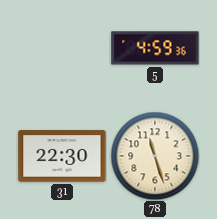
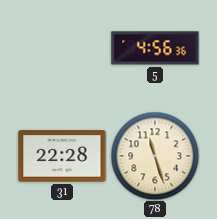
5: 4:59 -> 4:56 (155, 48)
31: 22:30 -> 22:28 (62, 156)
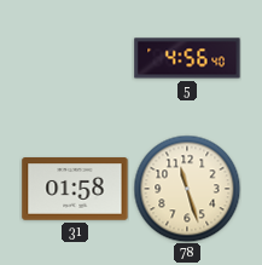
5: 4:56:36 -> 4:56:40 (187, 58)
31: 22:28 -> 01:58 (75, 189)
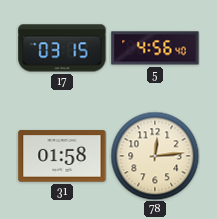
17: none -> 03:15 (62, 48)
78: 11:27 -> 12:14 (155, 156)
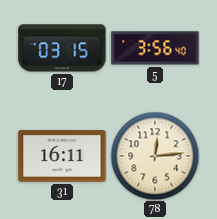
5: 4:56 -> 3:56 (155, 48)
31: 01:58 -> 16:11 (62, 156)
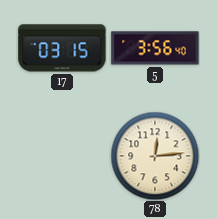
31: 16:11 -> none (62, 156)
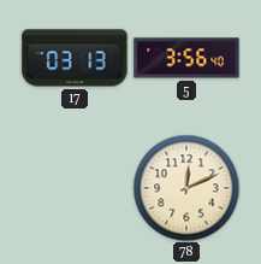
17: 03:15 -> 03:13 (75, 58)
78: 12:14 -> 12:11 (186, 188)
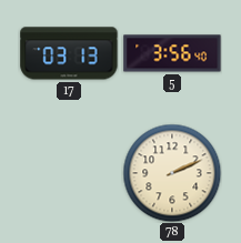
78: 12:11 -> 2:11 (172, 173)
